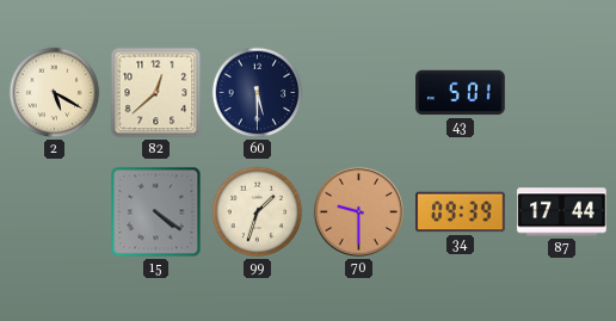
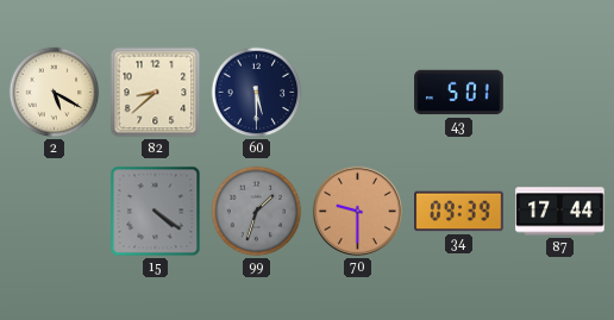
82: 12:38 -> 8:38 (156, 93)
99 dial: cream -> grey (257, 212)
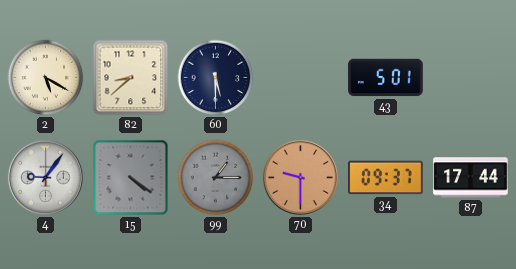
4: none -> 9:06 (45, 177)
99: 1:33 -> 1:15 (216, 178)
34: 09:39 -> 09:37 (386, 178)
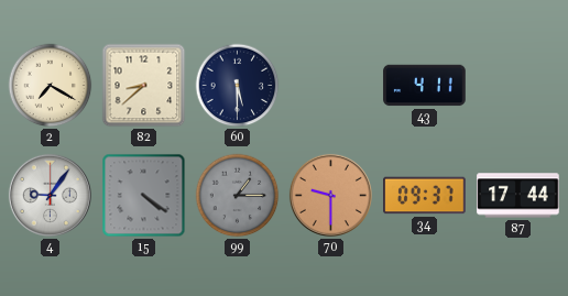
2: 5:20 -> 7:20 (51, 86)
43: 5:01 -> 4:11 (425, 86)
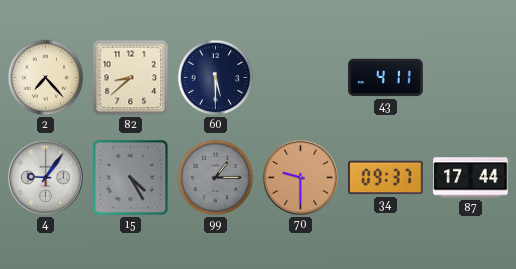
2: 7:20 -> 7:23 (46, 78)
15: 4:21 -> 4:25 (131, 178)
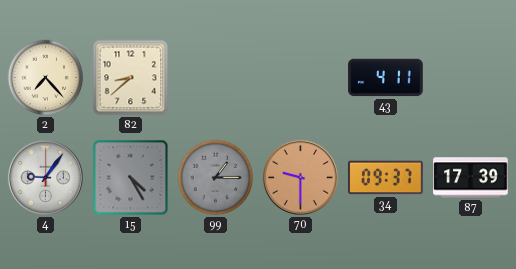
60: 5:30 -> none (216, 78)
87: 17:44 -> 17:39 (471, 178)
